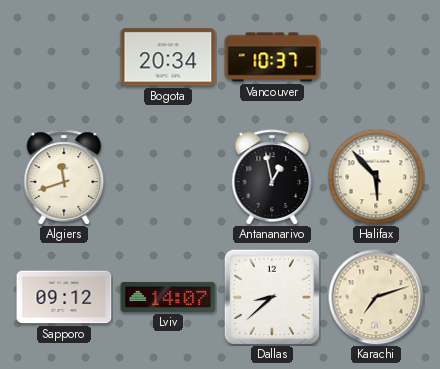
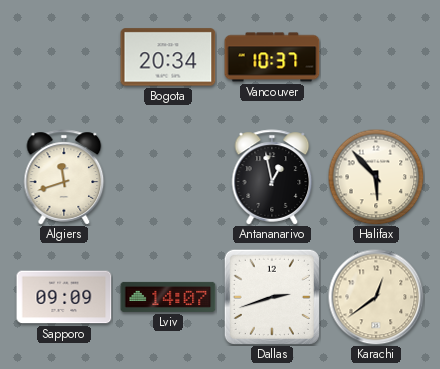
Sapporo: 09:12 -> 09:09 (64, 297)
Dallas: 8:38 -> 2:42 (272, 297)
Karachi: 7:12 -> 12:39 (376, 297)
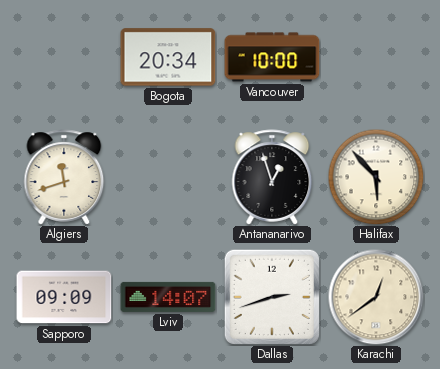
Vancouver: 10:37 -> 10:00 (272, 57)
Antananarivo: 12:58 -> 12:57 (272, 177)
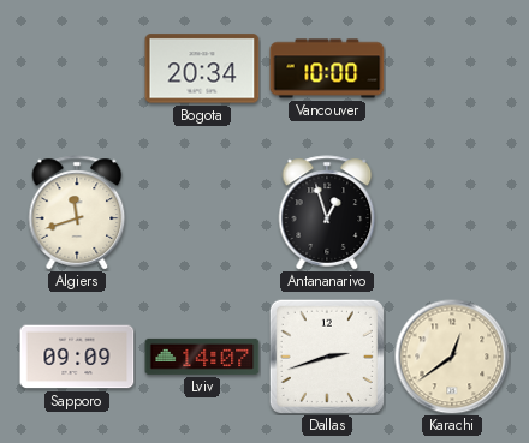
Halifax: 5:53 -> none (376, 177)
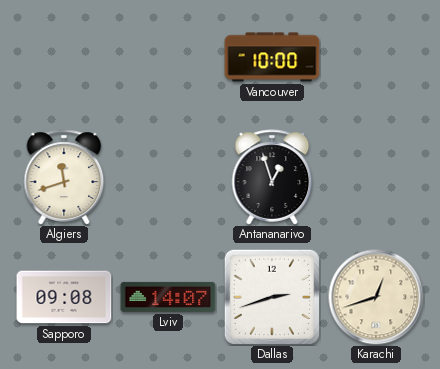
Bogota: 20:34 -> none (202, 68)
Sapporo: 09:09 -> 09:08 (64, 297)
Karachi: 12:39 -> 12:42 (376, 297)
